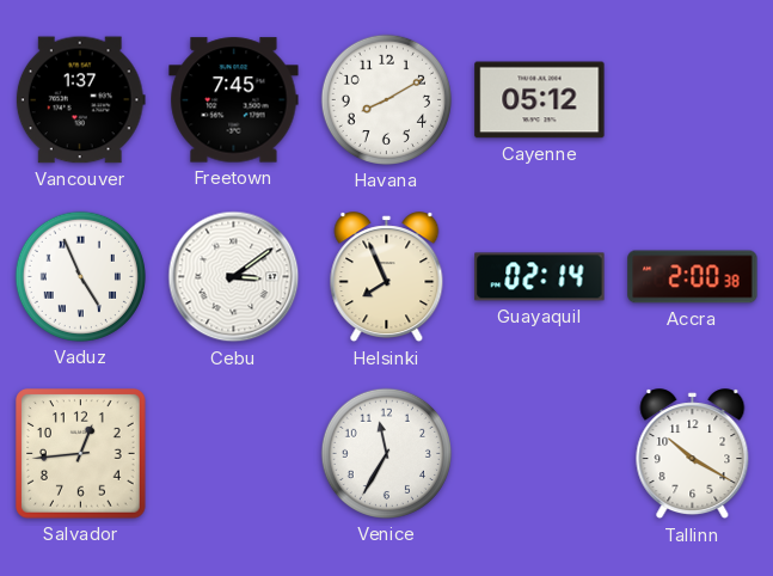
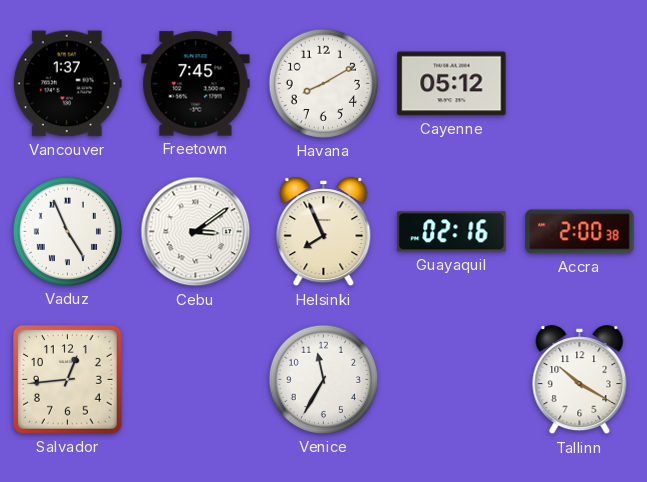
Guayaquil: 02:14 -> 02:16 (452, 232)
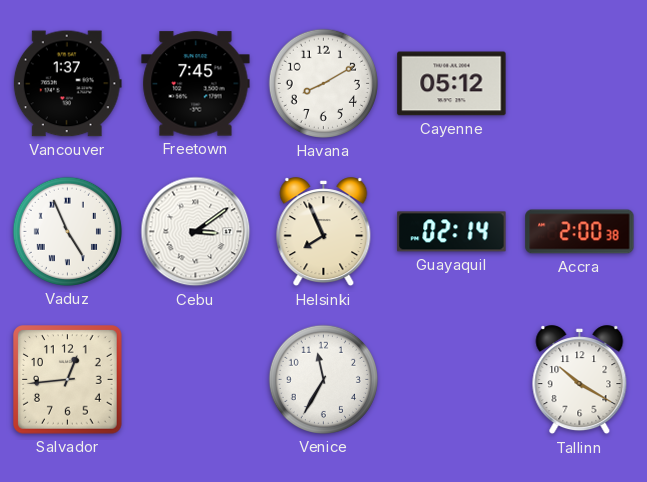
Guayaquil: 02:16 -> 02:14 (452, 232)
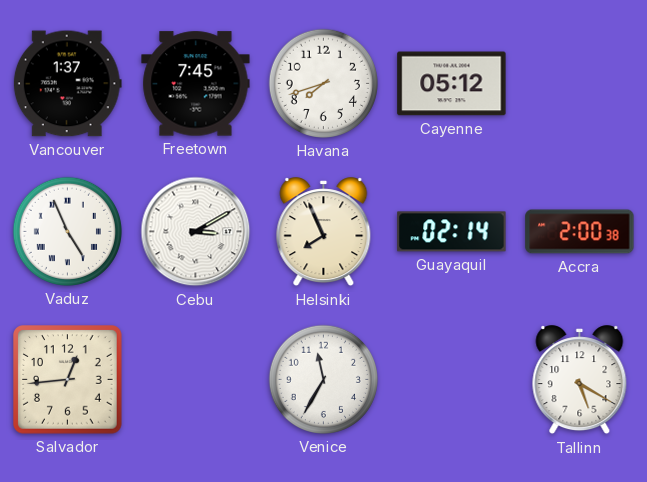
Havana: 8:10 -> 7:42 (323, 83)
Cebu: 3:09 -> 3:10 (196, 232)
Tallinn: 10:20 -> 5:20 (580, 380)
